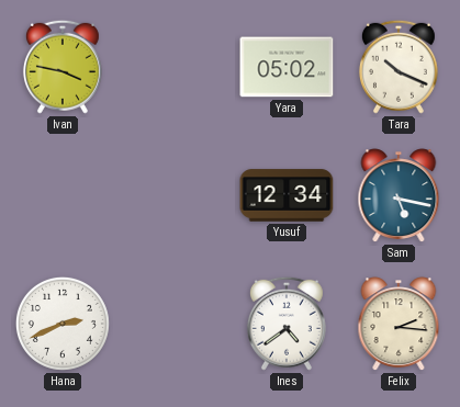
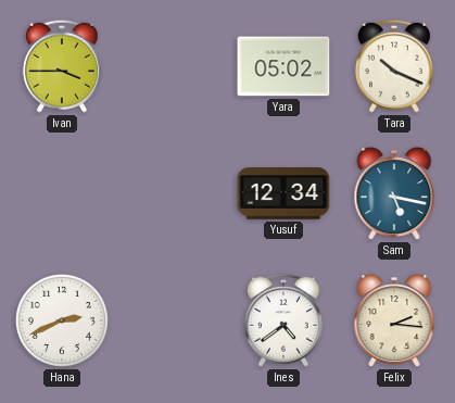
Ivan: 3:47 -> 3:45 (62, 66)
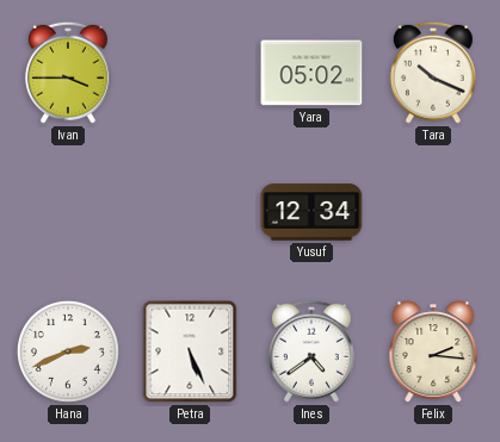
Sam: 5:17 -> none (394, 193)
Petra: none -> 5:26 (190, 351)
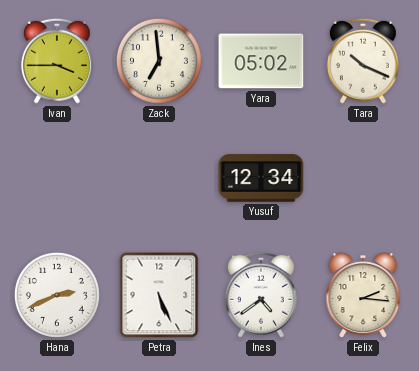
Zack: none -> 6:59 (159, 61)
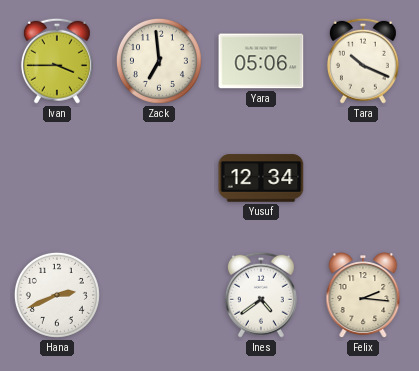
Yara: 05:02 -> 05:06 (261, 61)
Petra: 5:26 -> none (159, 295)
